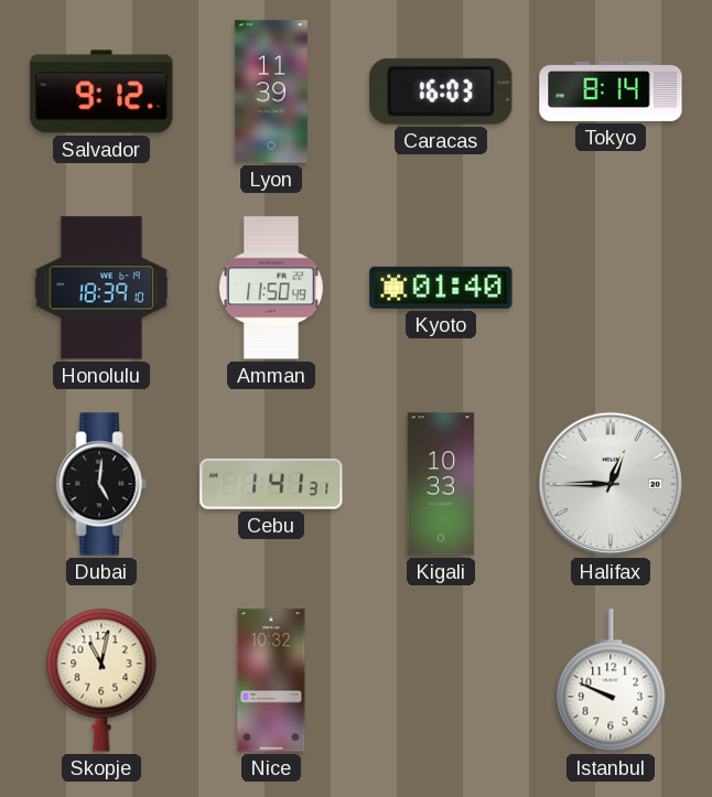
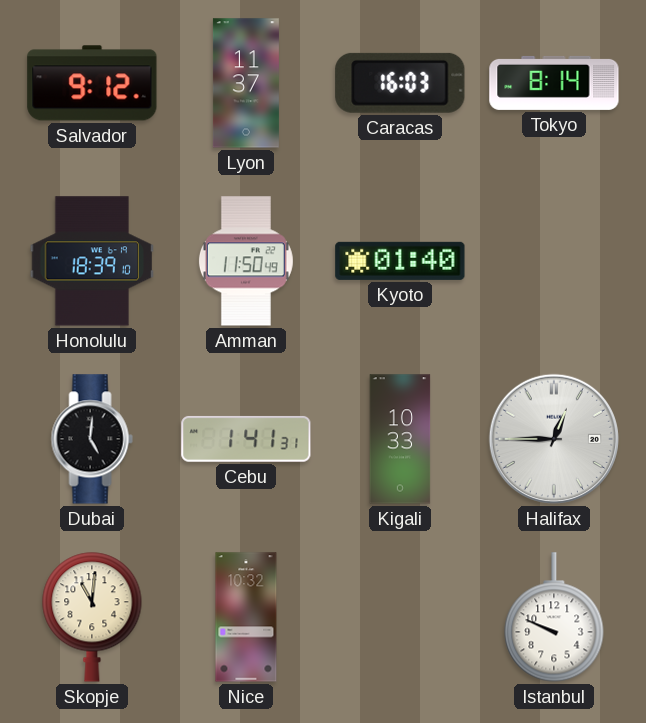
Lyon: 11:39 -> 11:37 (246, 83)
Skopje: 11:02 -> 11:01 (92, 617)
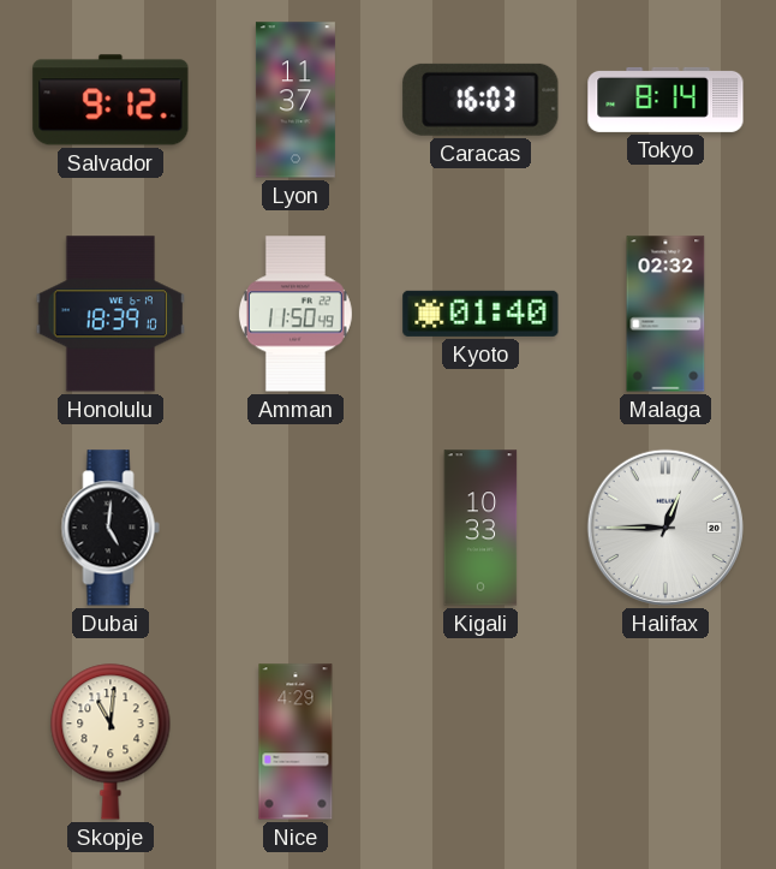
Malaga: none -> 02:32 (665, 314)
Cebu: 1:41 -> none (246, 439)
Nice: 10:32 -> 4:29 (296, 742)
Istanbul: 9:49 -> none (554, 617)
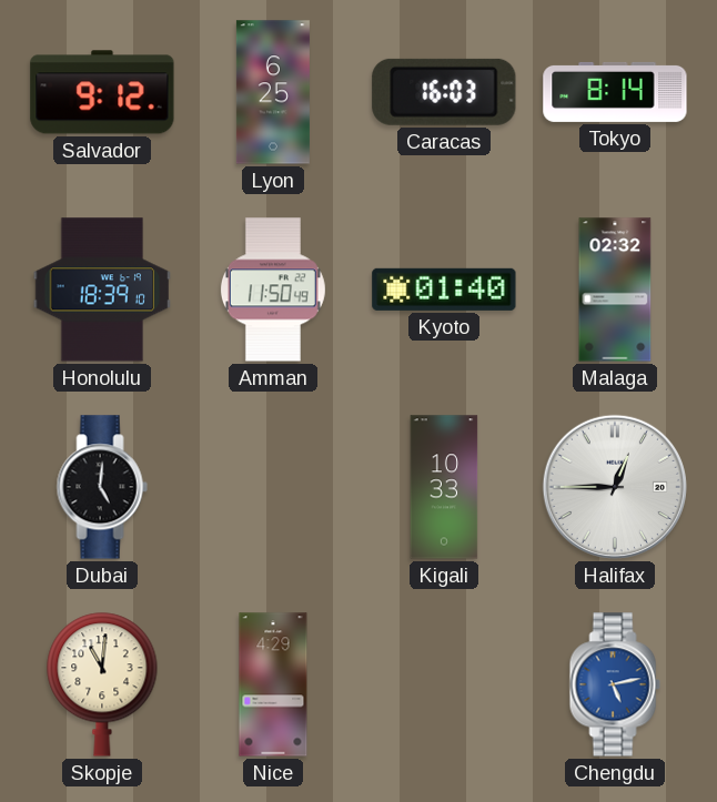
Lyon: 11:37 -> 6:25 (273, 92)
Chengdu: none -> 5:13 (615, 684)
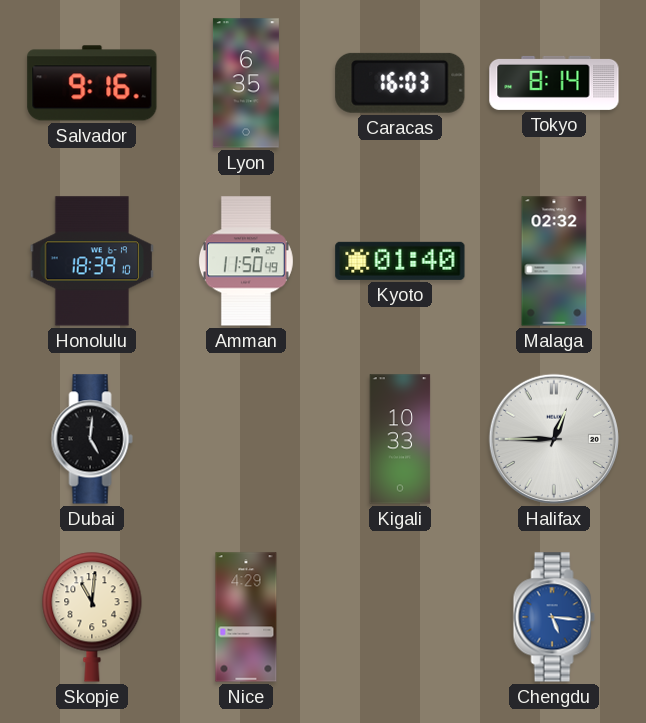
Salvador: 9:12 -> 9:16 (92, 83)
Lyon: 6:25 -> 6:35 (246, 83)
Chengdu: 5:13 -> 5:16 (554, 617)
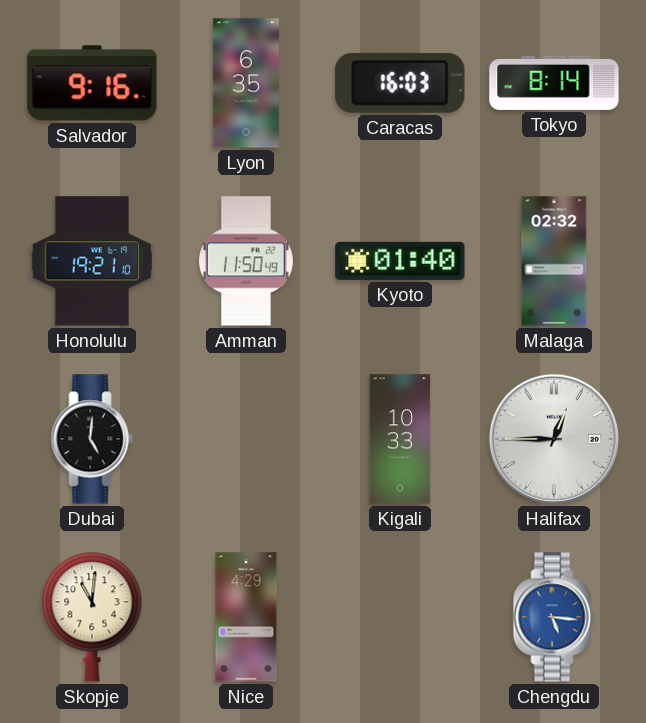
Honolulu: 18:39 -> 19:21 (92, 261)
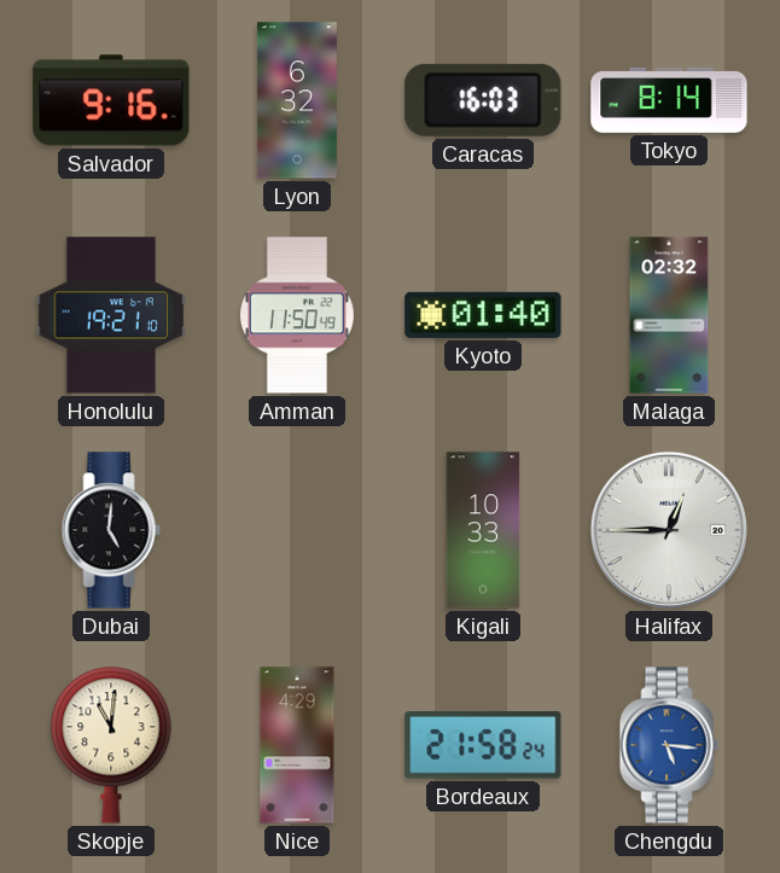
Lyon: 6:35 -> 6:32 (297, 100)
Bordeaux: none -> 21:58 (483, 745)
